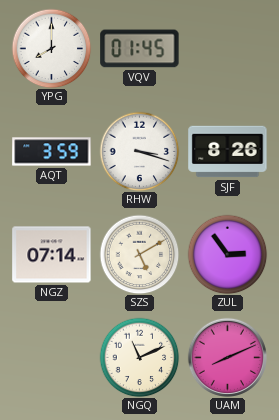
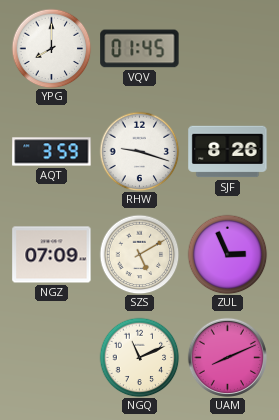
RHW: 3:18 -> 9:18 (139, 151)
NGZ: 07:14 -> 07:09 (52, 255)
ZUL: 2:54 -> 2:56 (227, 254)
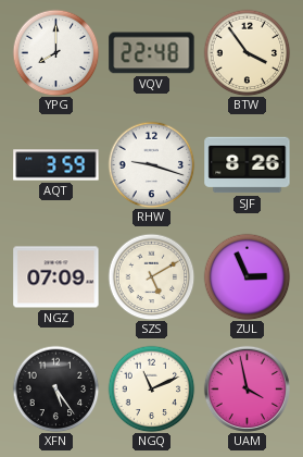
VQV: 01:45 -> 22:48 (152, 53)
BTW: none -> 3:54 (247, 52)
XFN: none -> 5:24 (55, 388)
UAM: 8:11 -> 3:58 (247, 388)
